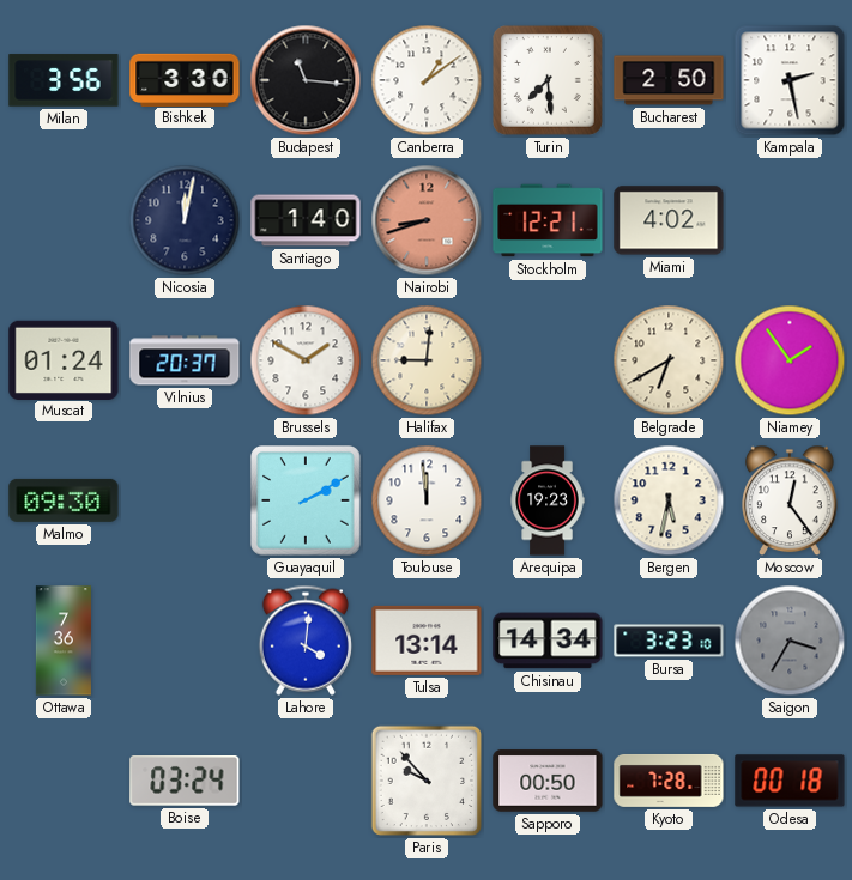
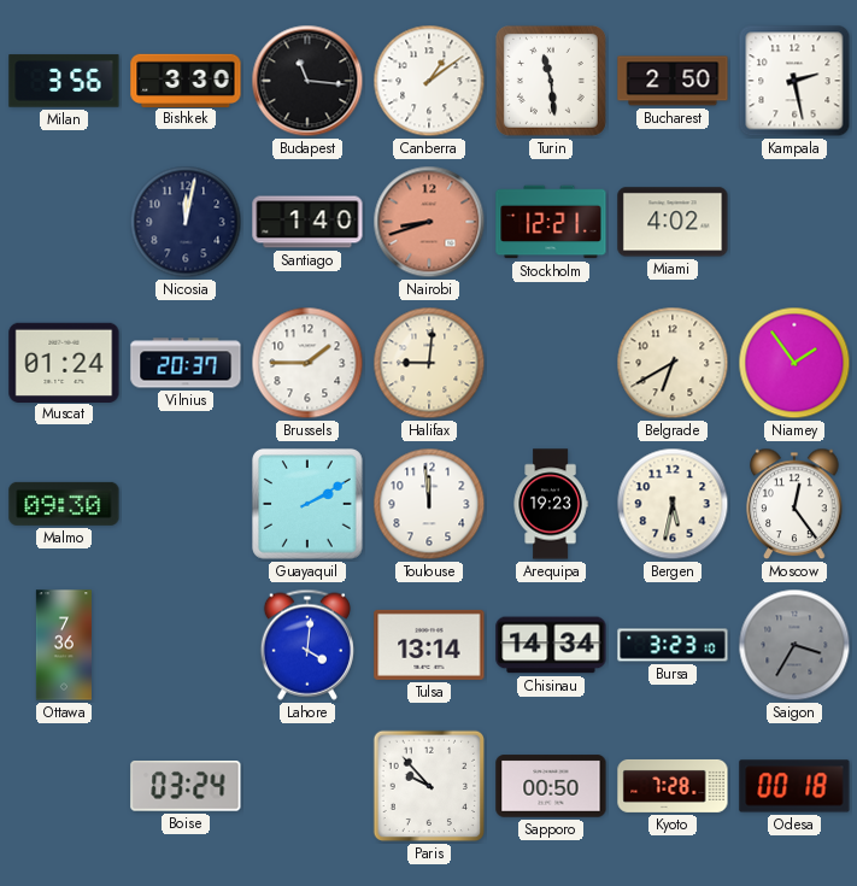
Turin: 7:29 -> 11:29 (551, 81)
Brussels: 1:50 -> 1:45 (307, 363)
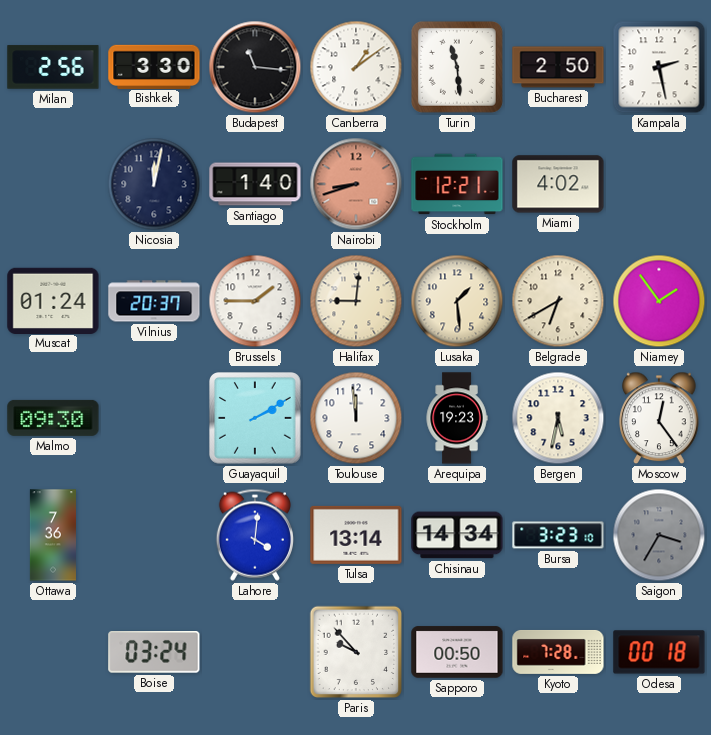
Milan: 3:56 -> 2:56 (53, 67)
Lusaka: none -> 1:29 (457, 301)
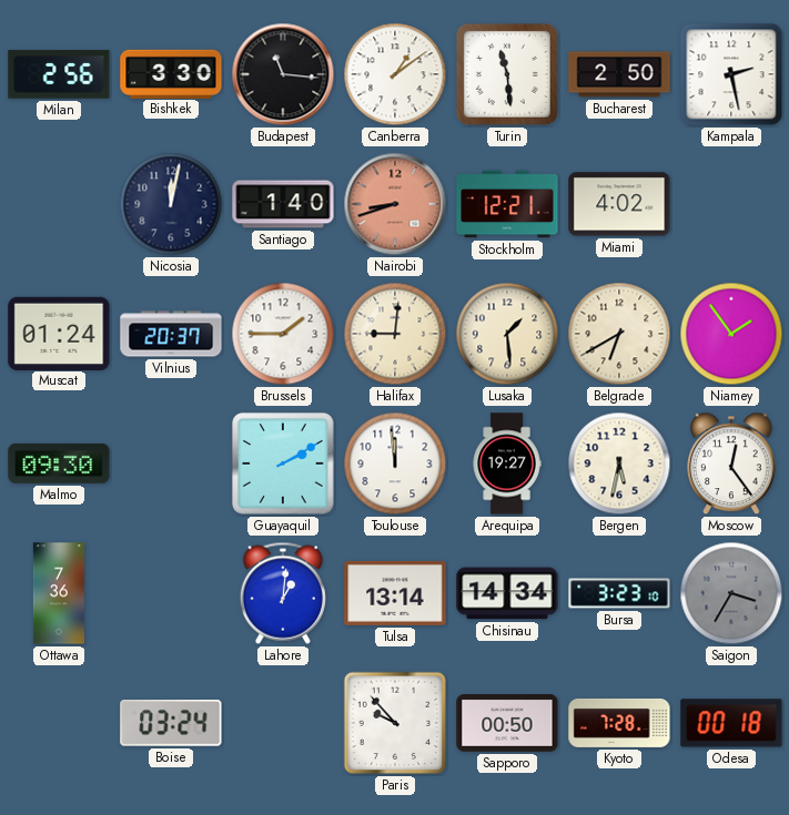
Arequipa: 19:23 -> 19:27 (507, 463)
Lahore: 4:01 -> 1:01 (283, 593)
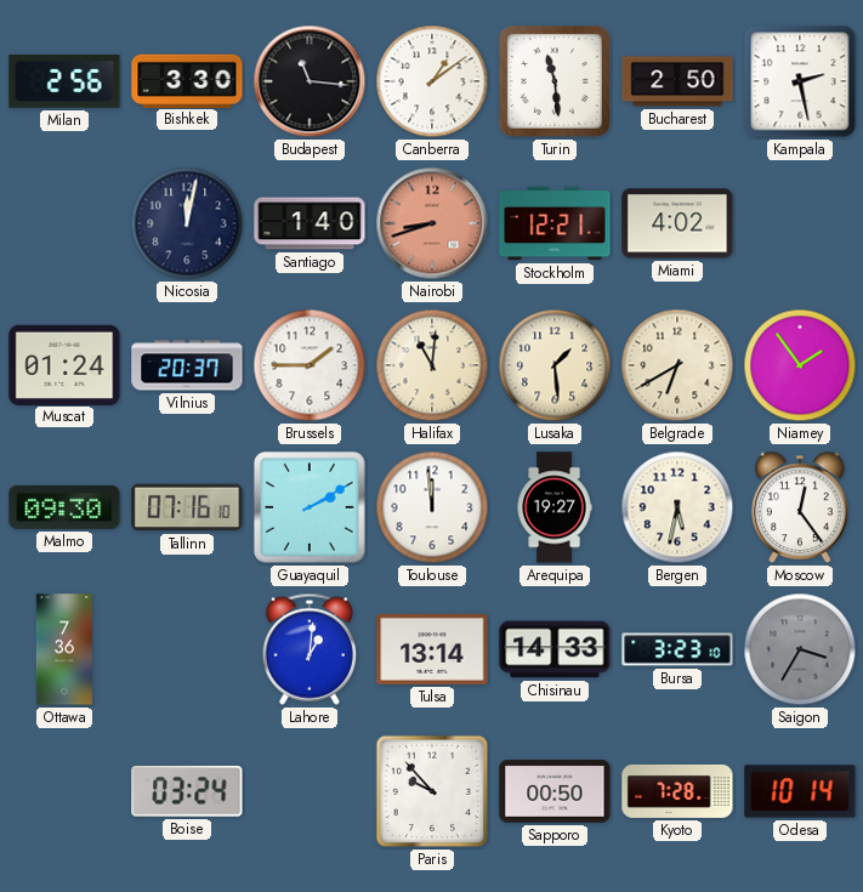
Halifax: 9:01 -> 11:01 (432, 365)
Tallinn: none -> 07:16 (187, 507)
Chisinau: 14:34 -> 14:33 (555, 649)
Odesa: 00:18 -> 10:14 (800, 791)
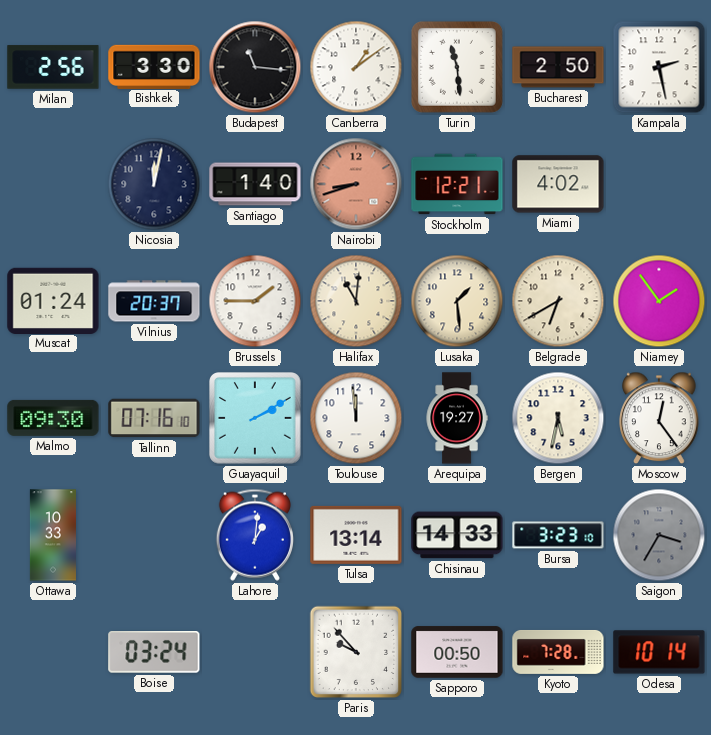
Ottawa: 7:36 -> 10:33 (53, 535)
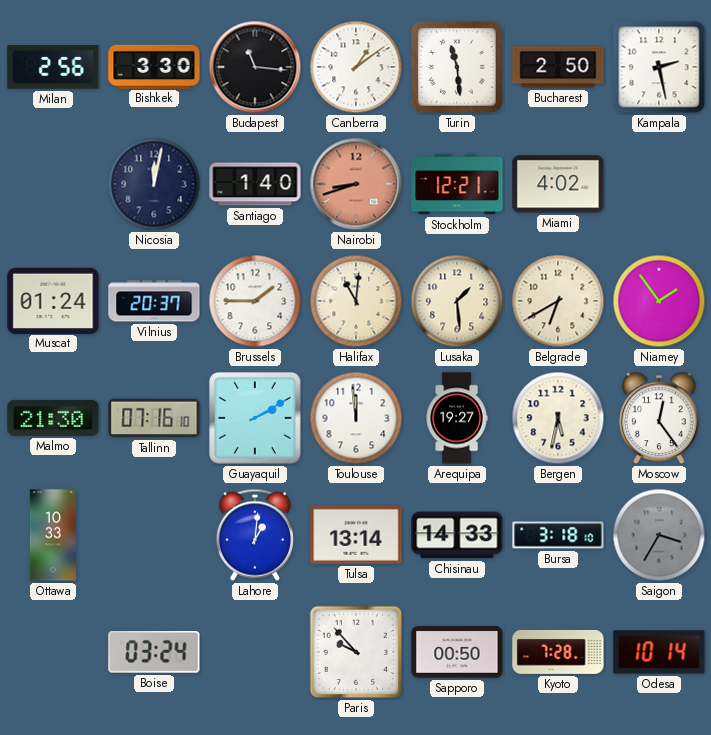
Malmo: 09:30 -> 21:30 (53, 418)
Bursa: 3:23 -> 3:18 (558, 535)
